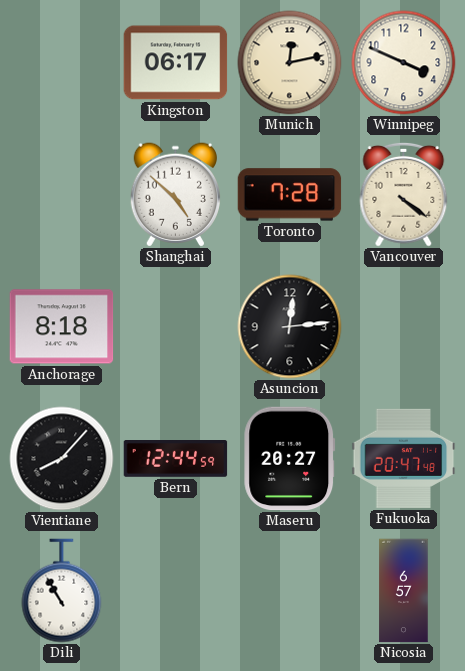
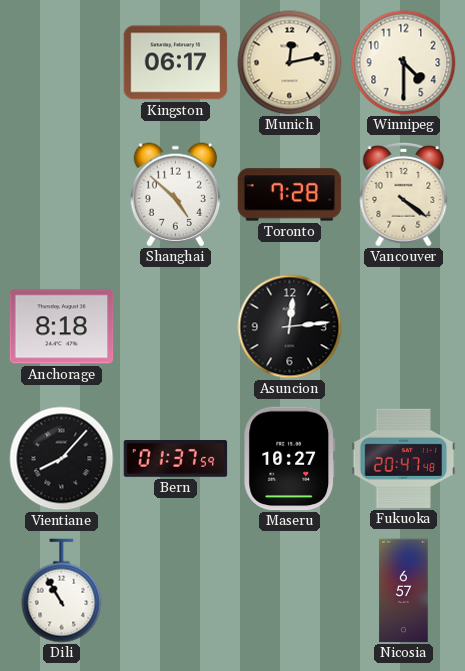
Winnipeg: 3:49 -> 4:30 (404, 63)
Bern: 12:44 -> 01:37 (176, 459)
Maseru: 20:27 -> 10:27 (290, 459)
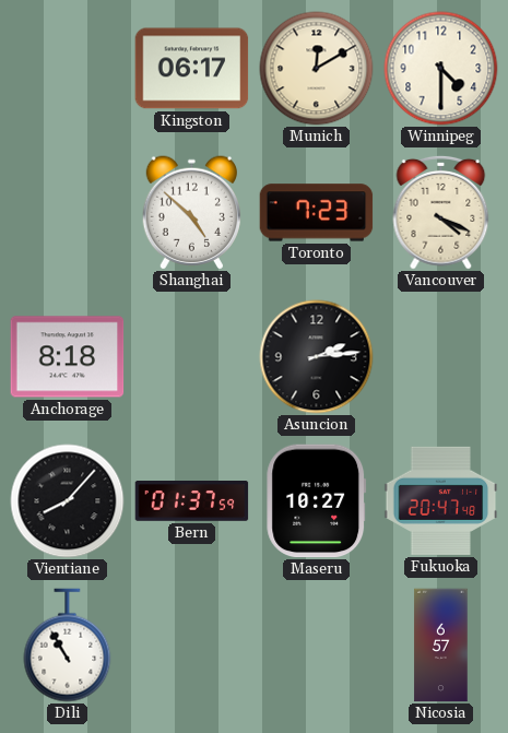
Munich: 12:13 -> 12:10 (317, 69)
Toronto: 7:28 -> 7:23 (317, 213)
Vancouver: 4:21 -> 4:19 (441, 212)
Asuncion: 12:14 -> 2:14 (317, 357)
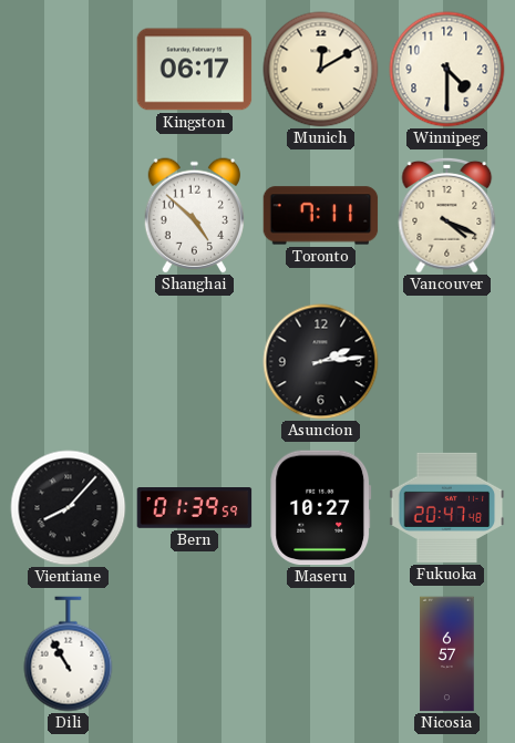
Toronto: 7:23 -> 7:11 (321, 216)
Anchorage: 8:18 -> none (68, 357)
Bern: 01:37 -> 01:39 (195, 508)
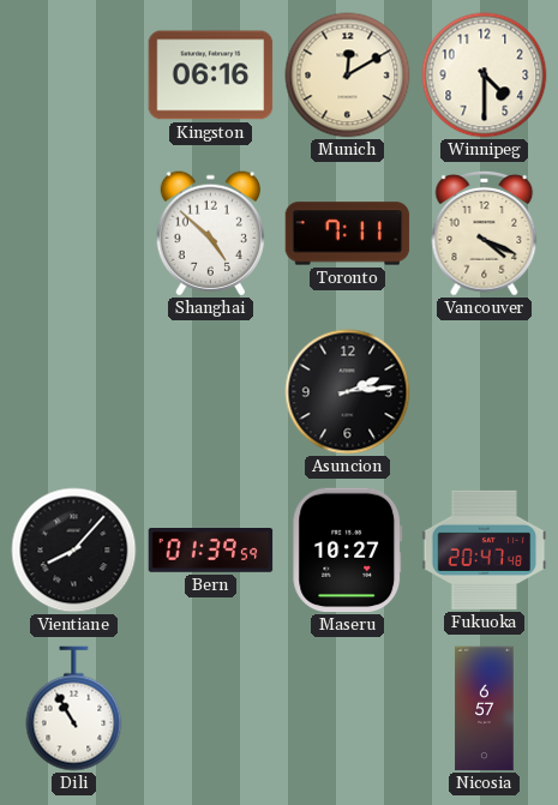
Kingston: 06:17 -> 06:16 (211, 76)
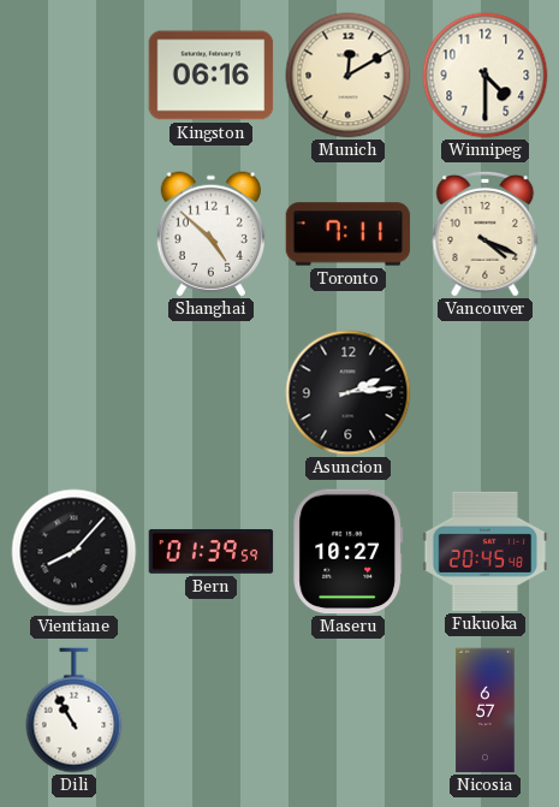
Fukuoka: 20:47 -> 20:45 (486, 551)
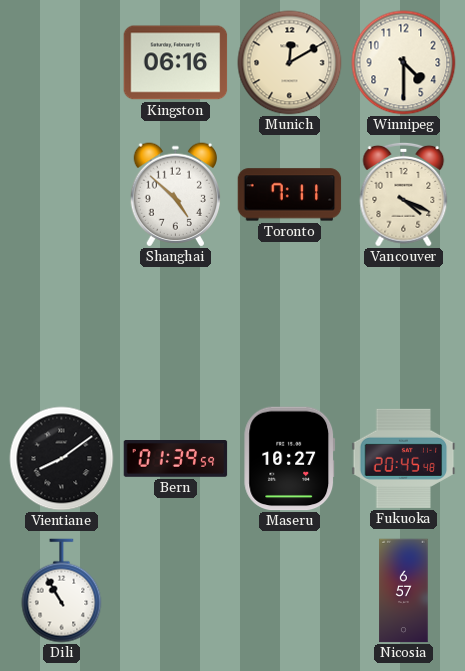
Asuncion: 2:14 -> none (349, 393)
Vientiane: 8:07 -> 8:09 (62, 459)
